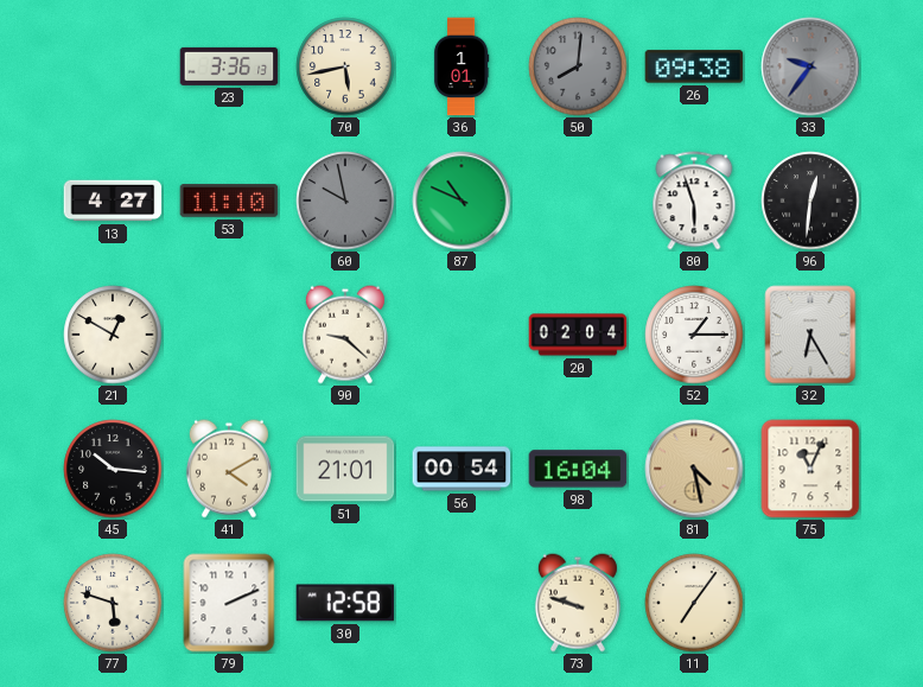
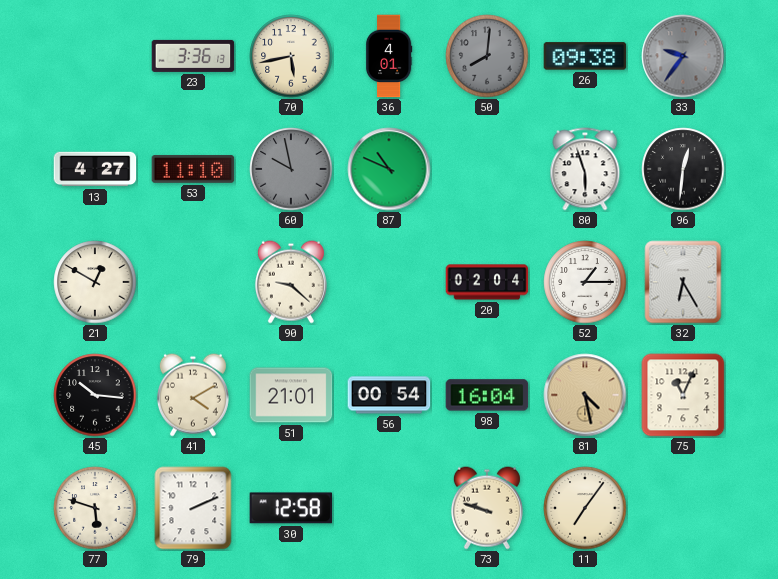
36: 1:01 -> 4:01 (389, 56)
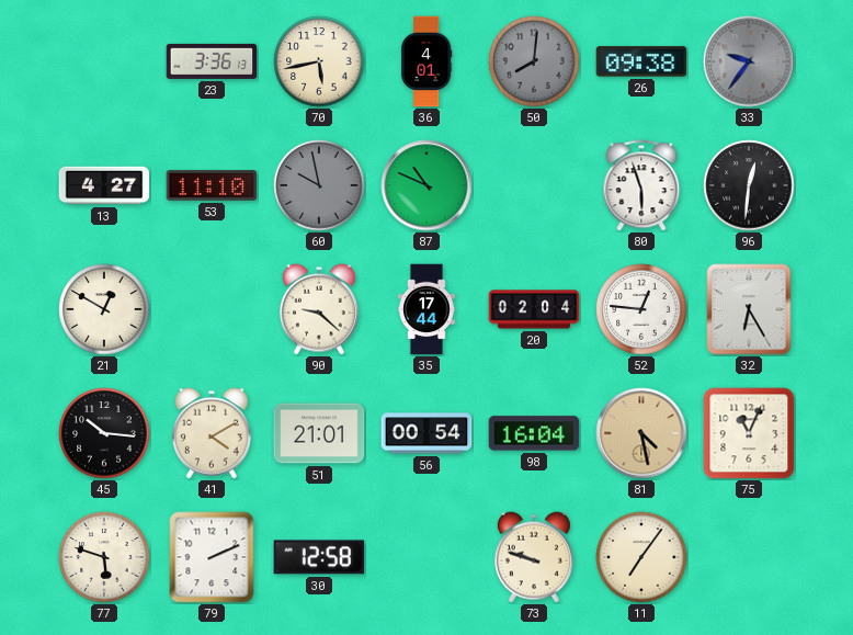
35: none -> 17:44 (426, 309)
52: 1:15 -> 12:46 (641, 309)
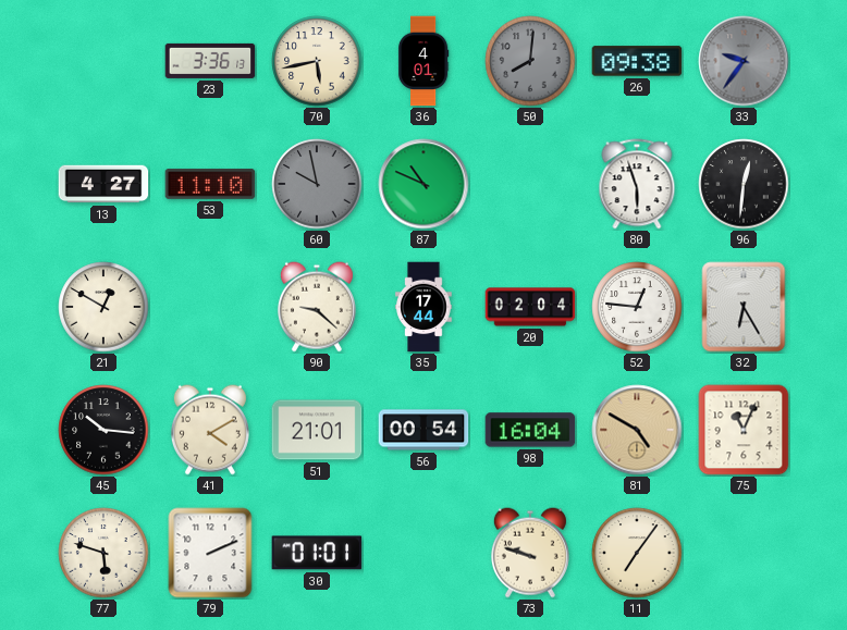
81: 4:28 -> 4:50 (637, 430)
30: 12:58 -> 01:01 (317, 553)
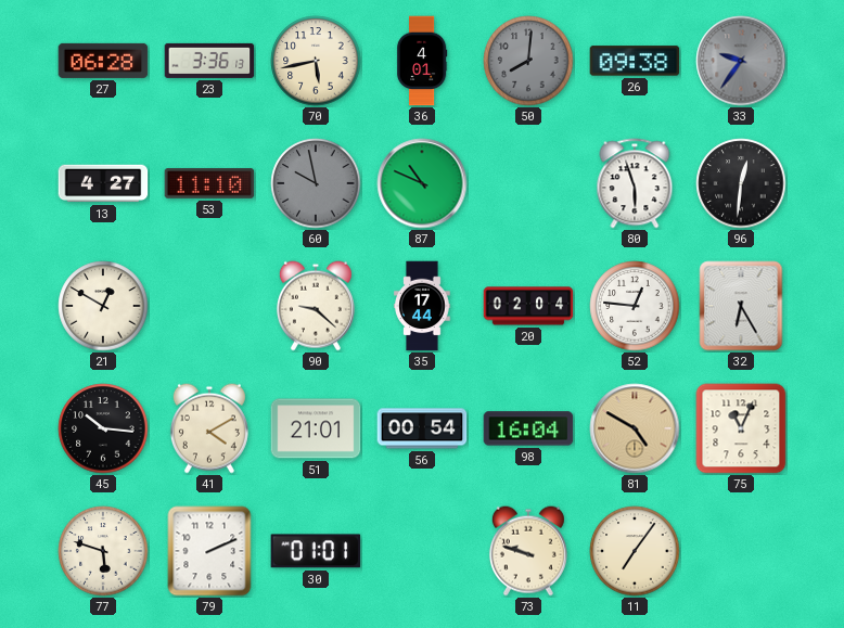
27: none -> 06:28 (103, 61)
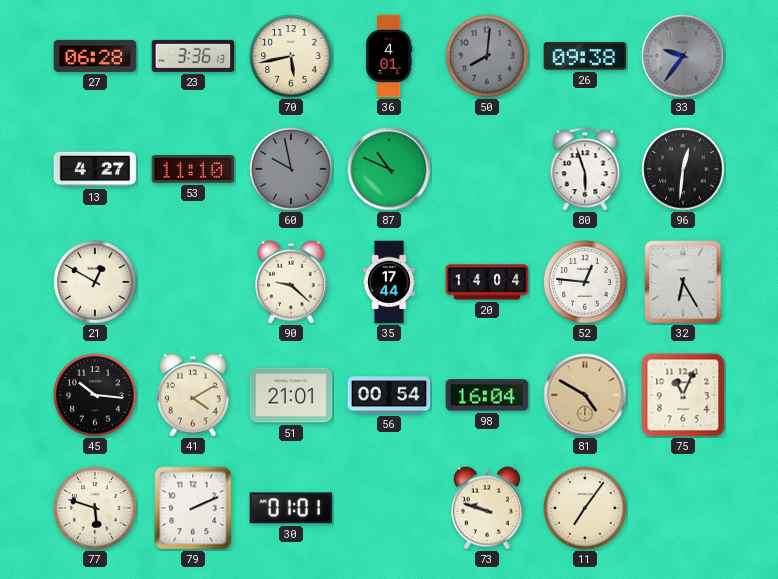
20: 02:04 -> 14:04 (487, 282)
